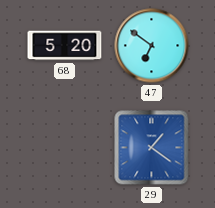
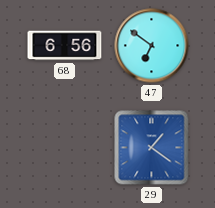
68: 5:20 -> 6:56 (65, 46)
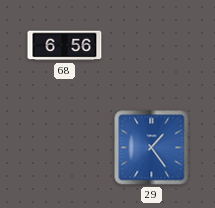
47: 6:51 -> none (152, 46)
29: 1:21 -> 1:24 (152, 148)
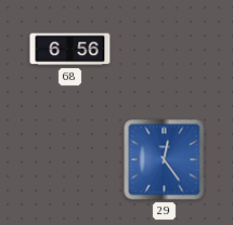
29: 1:24 -> 12:24 (165, 160)
